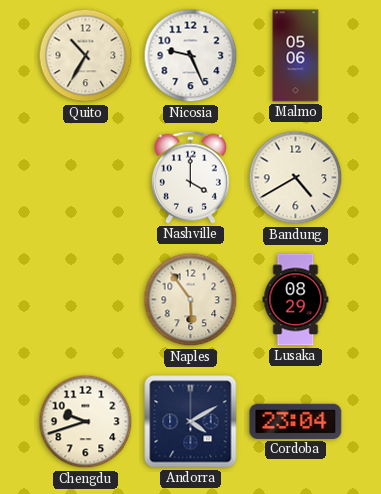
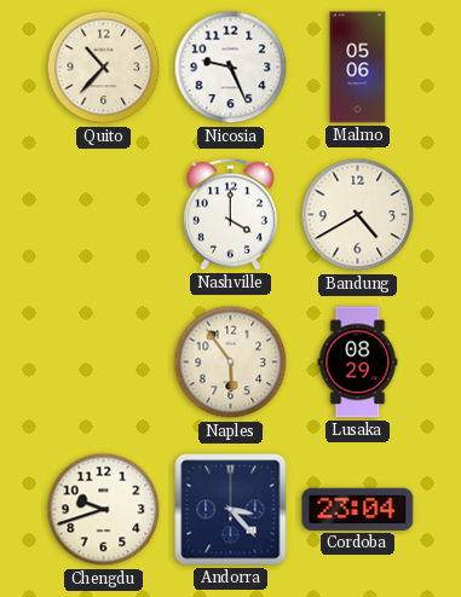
Quito: 10:35 -> 10:37 (104, 68)
Andorra: 4:10 -> 3:23 (231, 510)
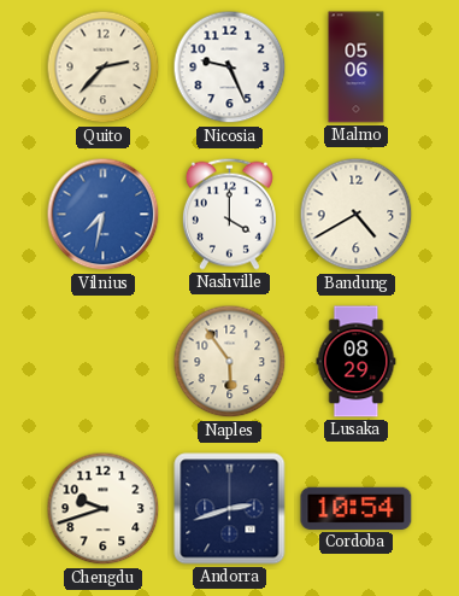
Quito: 10:37 -> 2:37 (104, 68)
Vilnius: none -> 7:32 (104, 215)
Andorra: 3:23 -> 2:42 (230, 509)
Cordoba: 23:04 -> 10:54 (357, 508)
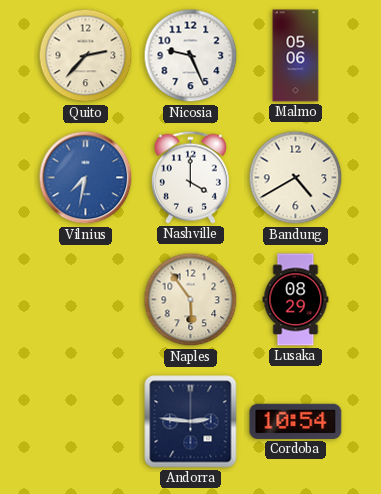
Chengdu: 9:42 -> none (104, 509)
Andorra: 2:42 -> 2:46 (191, 422)
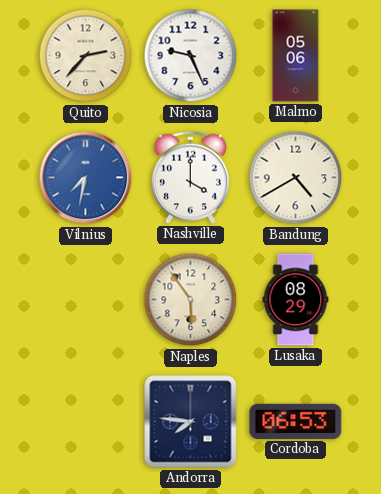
Andorra: 2:46 -> 7:46 (191, 422)
Cordoba: 10:54 -> 06:53 (296, 421)
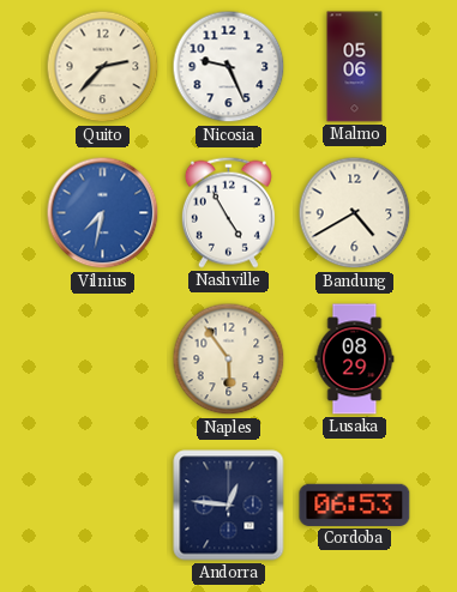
Nashville: 4:00 -> 4:55 (228, 212)
Andorra: 7:46 -> 12:46 (229, 506)
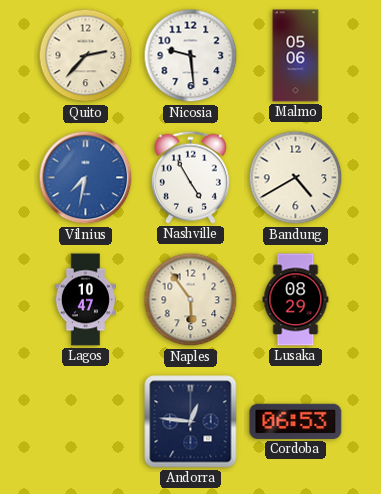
Nicosia: 9:26 -> 9:29 (191, 56)
Lagos: none -> 10:47 (85, 300)
